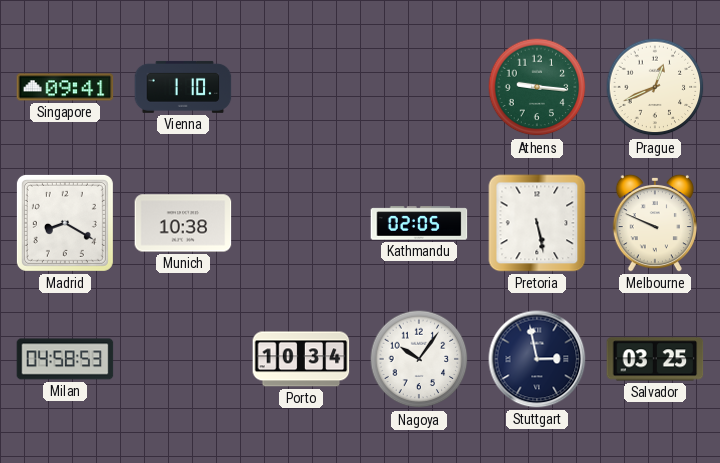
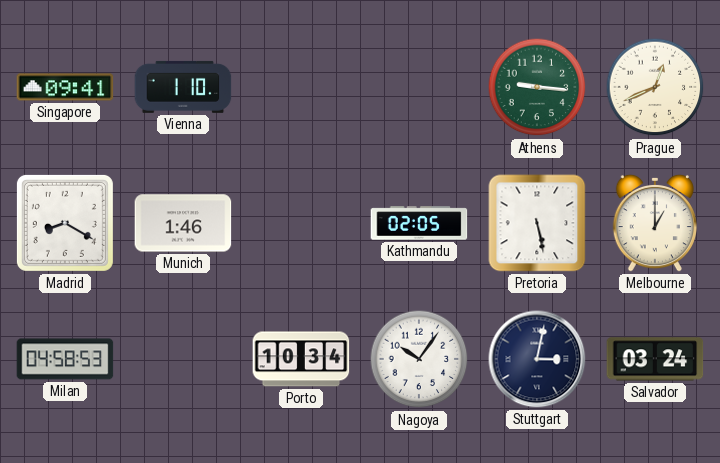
Munich: 10:38 -> 1:46 (183, 223)
Melbourne: 9:49 -> 1:00 (655, 223)
Stuttgart: 2:58 -> 3:02 (537, 359)
Salvador: 03:25 -> 03:24 (655, 359)
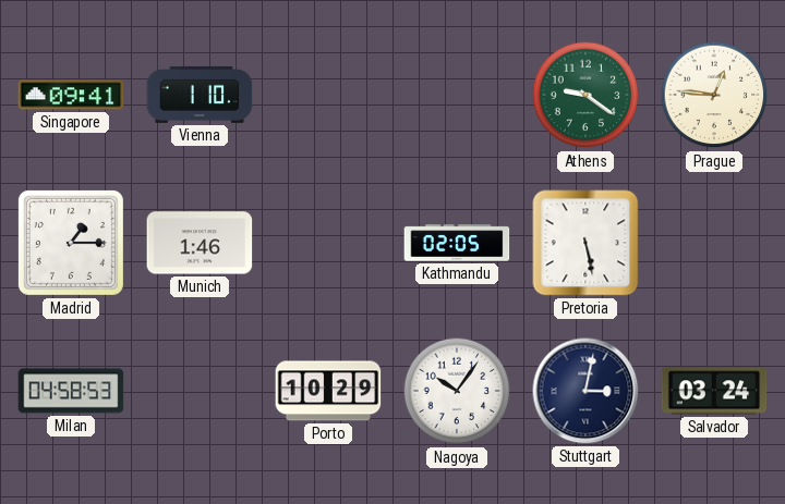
Athens: 9:16 -> 9:21 (585, 95)
Prague: 12:41 -> 12:46 (714, 95)
Madrid: 8:20 -> 1:15 (71, 243)
Melbourne: 1:00 -> none (655, 223)
Porto: 10:34 -> 10:29 (328, 391)
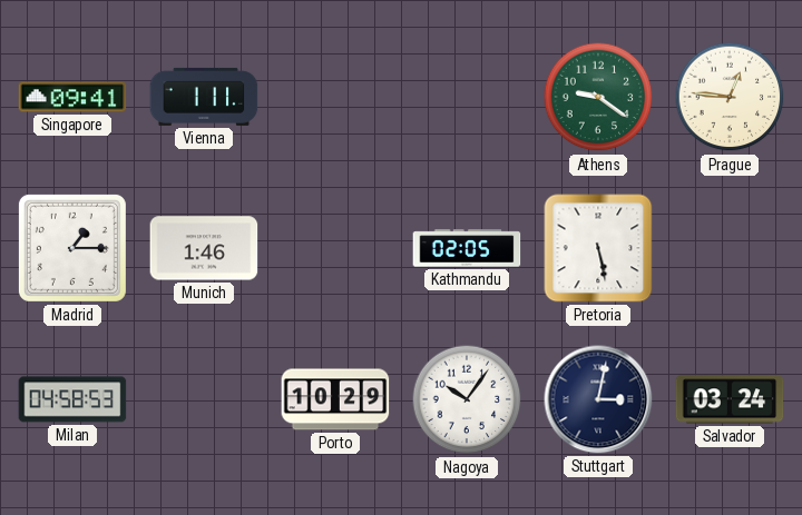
Vienna: 1:10 -> 1:11 (204, 97)
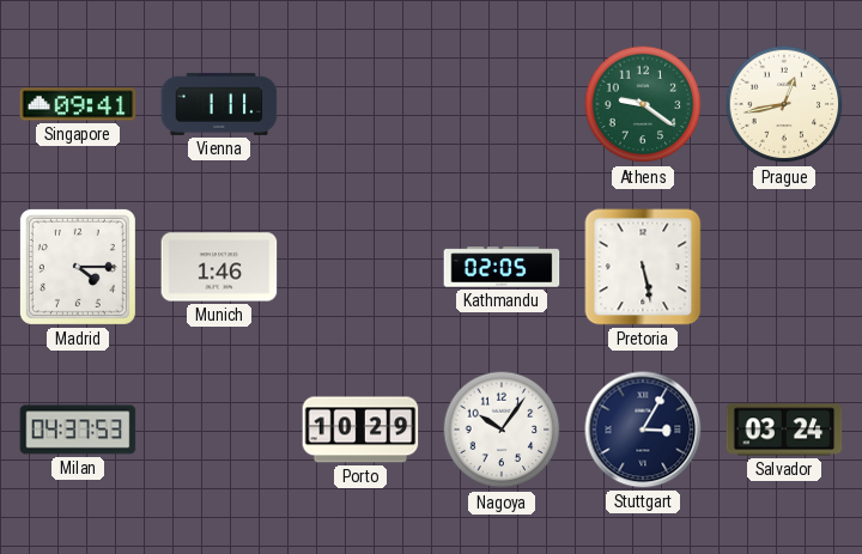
Prague: 12:46 -> 12:43 (784, 104)
Madrid: 1:15 -> 4:15 (78, 267)
Milan: 04:58 -> 04:37 (78, 430)
Stuttgart: 3:02 -> 3:05 (643, 430)
